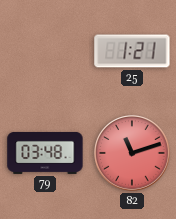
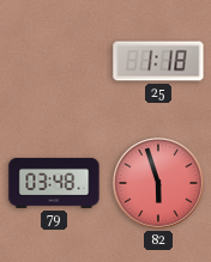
25: 1:21 -> 1:18 (158, 61)
82: 11:12 -> 5:57 (158, 183)
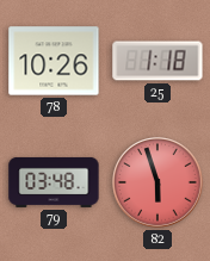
78: none -> 10:26 (54, 61)
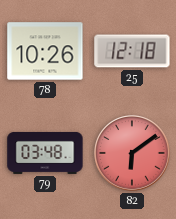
25: 1:18 -> 12:18 (132, 51)
82: 5:57 -> 6:09 (132, 153)
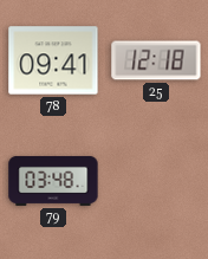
78: 10:26 -> 09:41 (53, 60)
82: 6:09 -> none (132, 153)
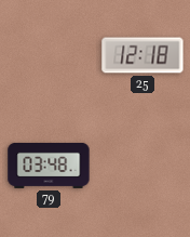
78: 09:41 -> none (53, 60)
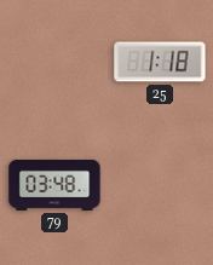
25: 12:18 -> 1:18 (160, 62)
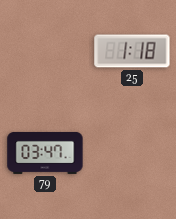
79: 03:48 -> 03:47 (45, 153)
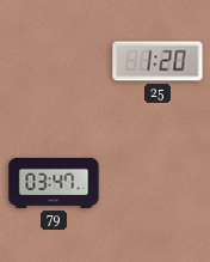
25: 1:18 -> 1:20 (157, 61)
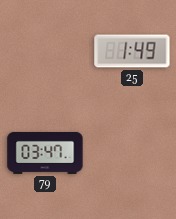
25: 1:20 -> 1:49 (132, 51)
